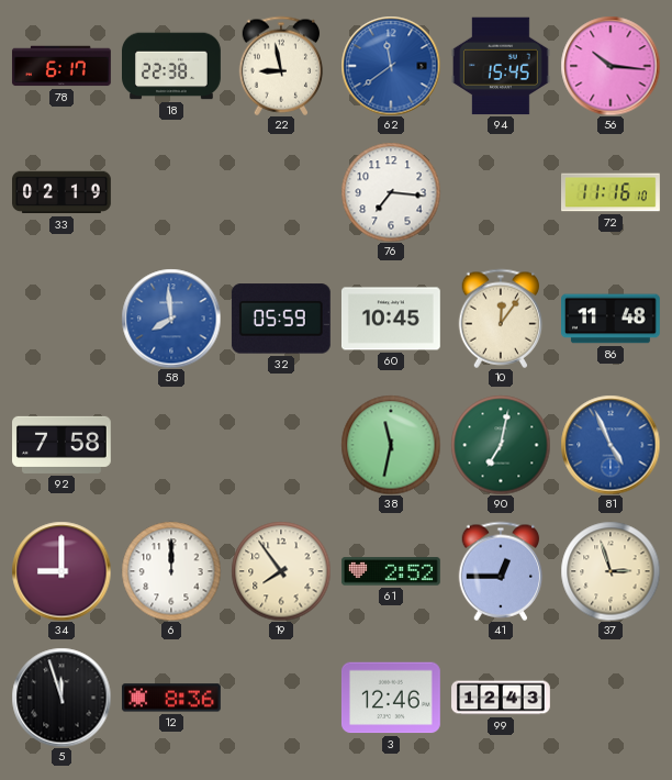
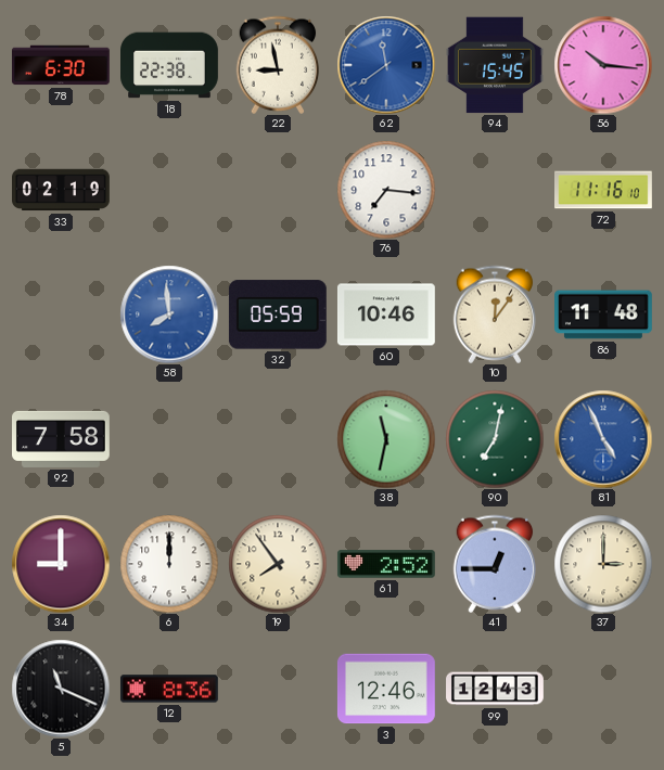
78: 6:17 -> 6:30 (61, 65)
60: 10:45 -> 10:46 (386, 315)
37: 2:57 -> 3:00 (603, 564)
5: 11:57 -> 11:19 (61, 689)
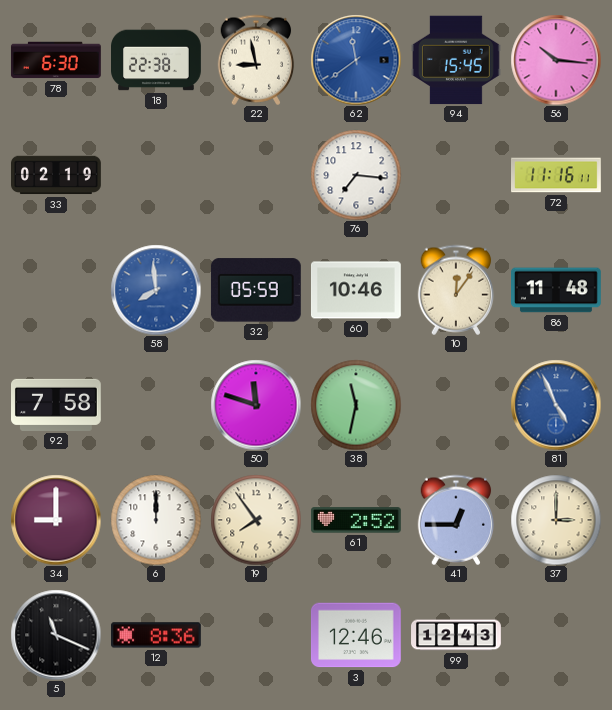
72: 11:16:10 -> 11:16:11 (557, 175)
50: none -> 11:48 (256, 405)
90: 7:02 -> none (495, 439)
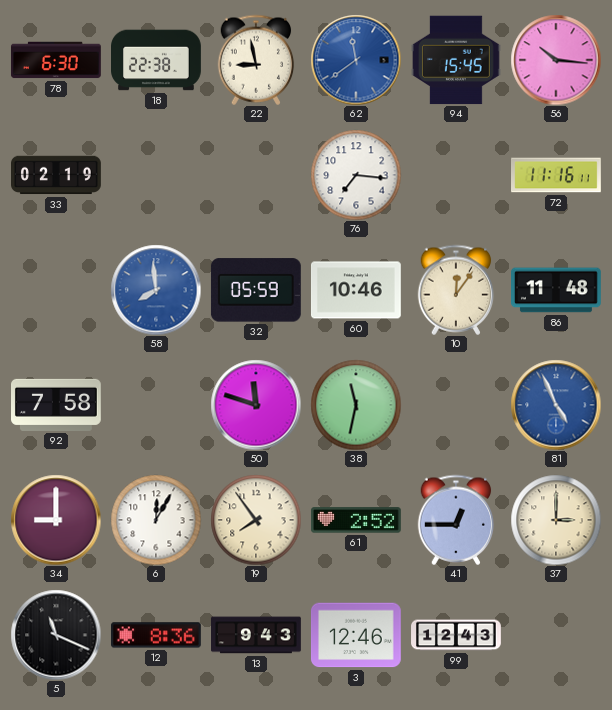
6: 12:00 -> 12:05 (156, 520)
13: none -> 9:43 (257, 635)
